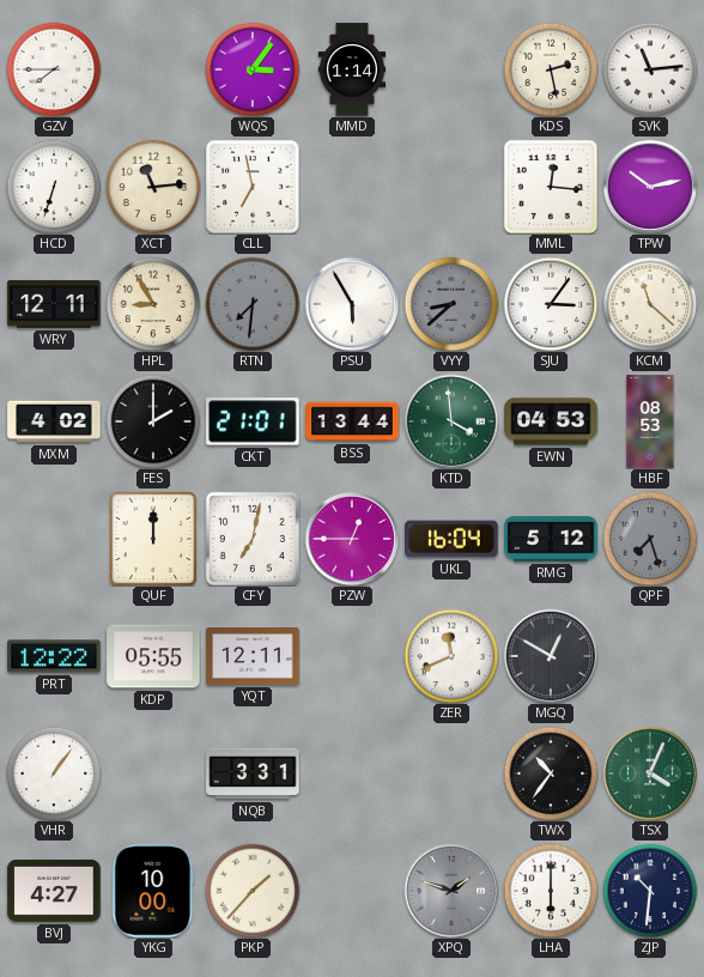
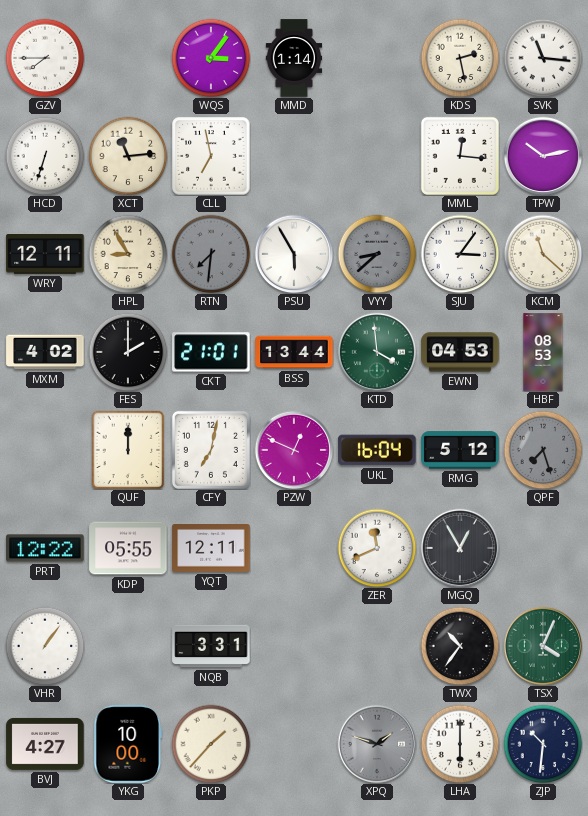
SVK: 11:14 -> 11:16 (543, 58)
PZW: 12:45 -> 12:49 (294, 450)
MGQ: 12:50 -> 12:55 (460, 548)
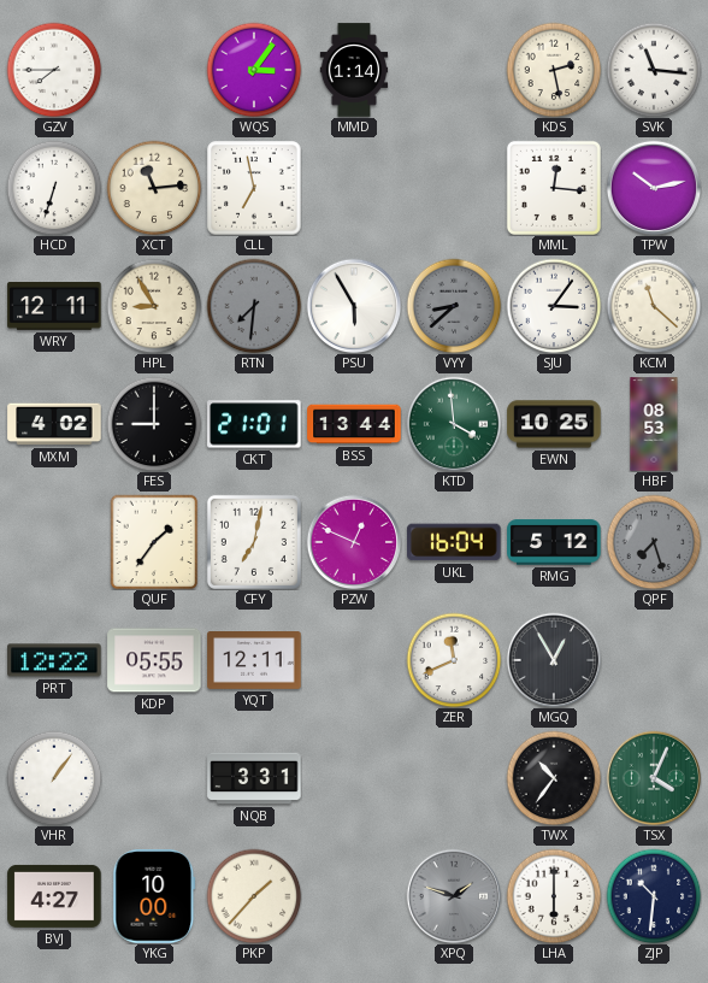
FES: 2:00 -> 9:00 (154, 424)
EWN: 04:53 -> 10:25 (554, 424)
QUF: 12:00 -> 1:36 (154, 542)
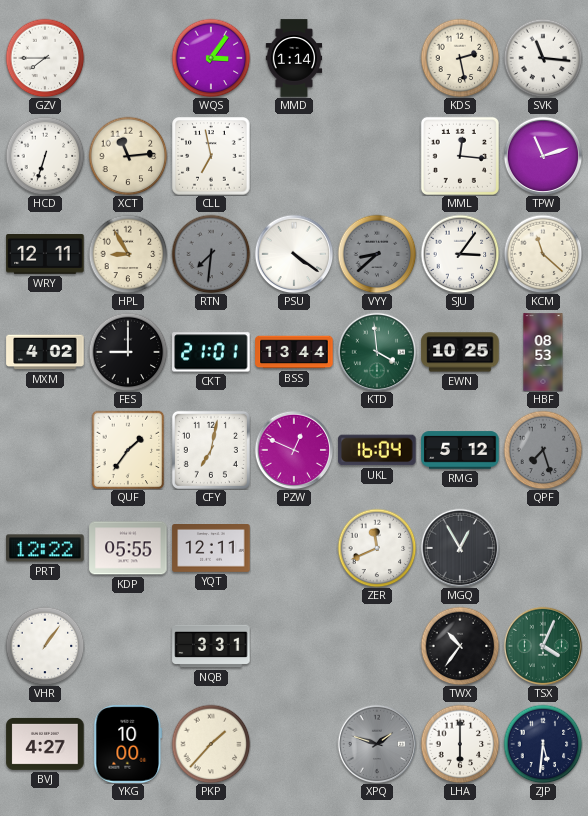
TPW: 10:13 -> 11:12 (543, 156)
PSU: 5:55 -> 4:21 (294, 254)
ZJP: 10:31 -> 5:31 (543, 744)
